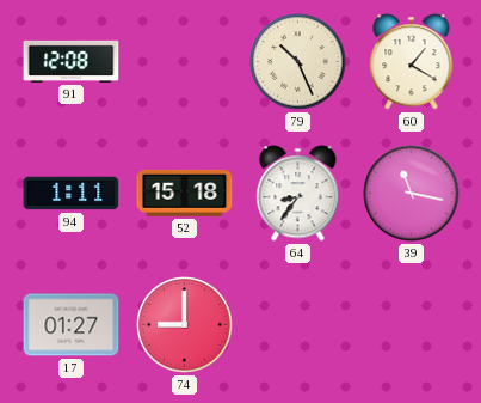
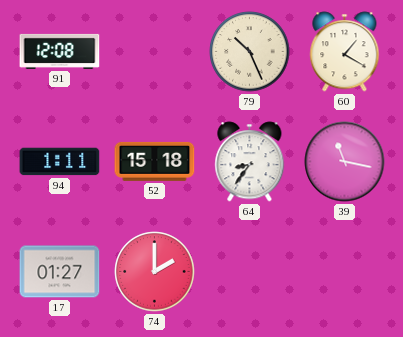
74: 9:00 -> 2:00 (155, 272)
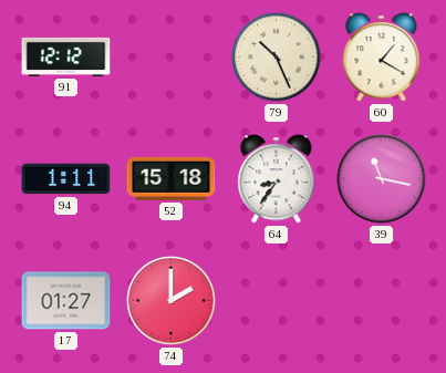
91: 12:08 -> 12:12 (66, 56)
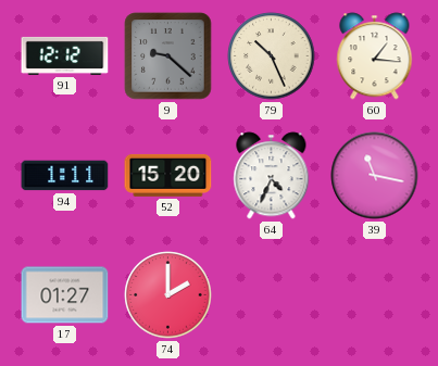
9: none -> 9:22 (168, 56)
60: 1:20 -> 1:16 (375, 56)
52: 15:18 -> 15:20 (168, 175)
64: 8:36 -> 4:34 (272, 176)
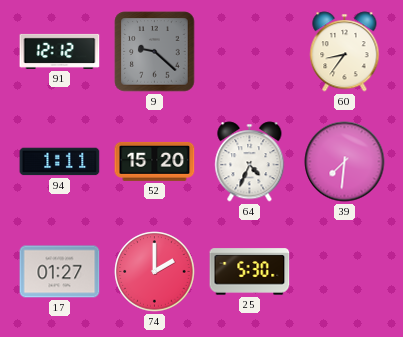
79: 10:26 -> none (272, 56)
60: 1:16 -> 8:36 (345, 52)
39: 11:17 -> 7:31 (345, 162)
25: none -> 5:30 (250, 272)
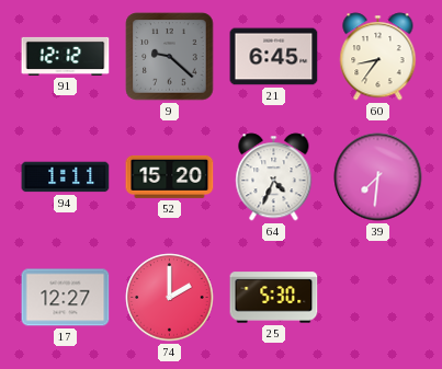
21: none -> 6:45 (274, 57)
17: 01:27 -> 12:27 (66, 298)
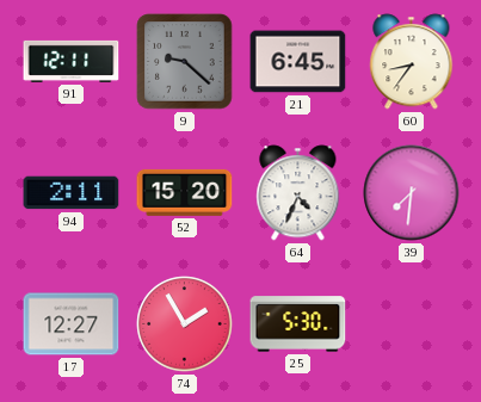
91: 12:12 -> 12:11 (72, 61)
94: 1:11 -> 2:11 (72, 193)
74: 2:00 -> 1:55 (185, 324)
